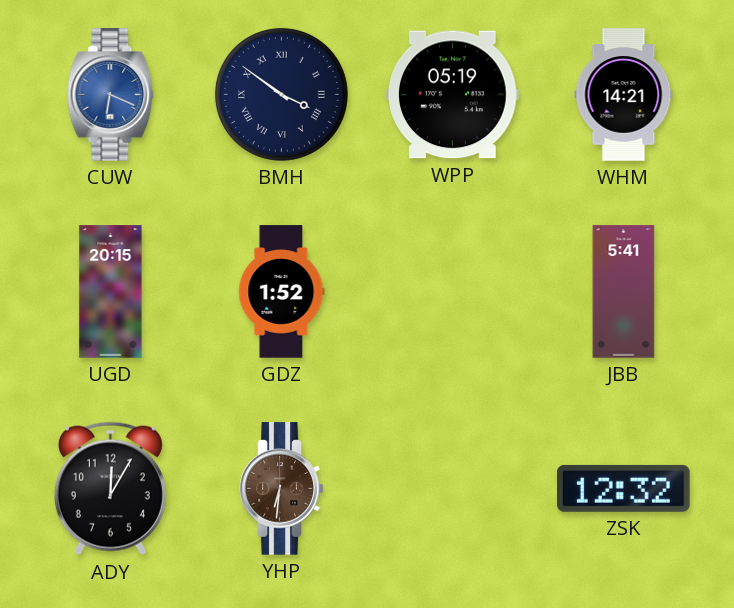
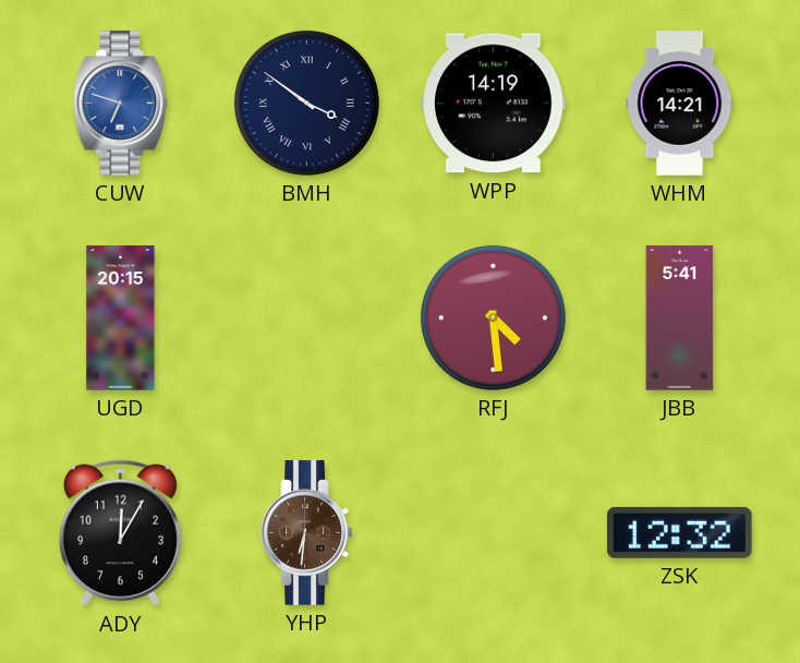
CUW: 6:19 -> 6:48 (121, 104)
WPP: 05:19 -> 14:19 (494, 104)
GDZ: 1:52 -> none (282, 292)
RFJ: none -> 4:29 (493, 317)
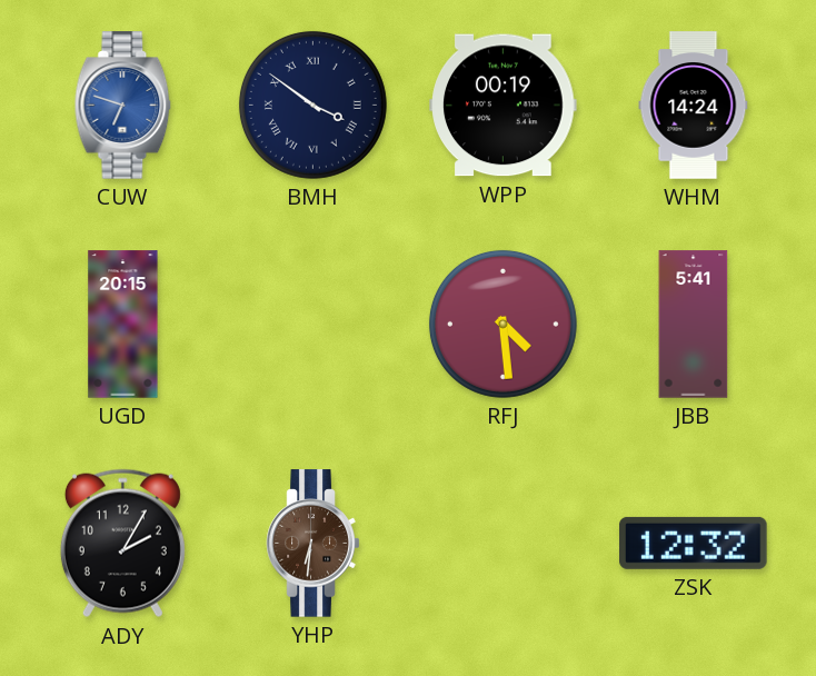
WPP: 14:19 -> 00:19 (504, 106)
WHM: 14:21 -> 14:24 (694, 106)
ADY: 12:05 -> 2:05 (122, 544)
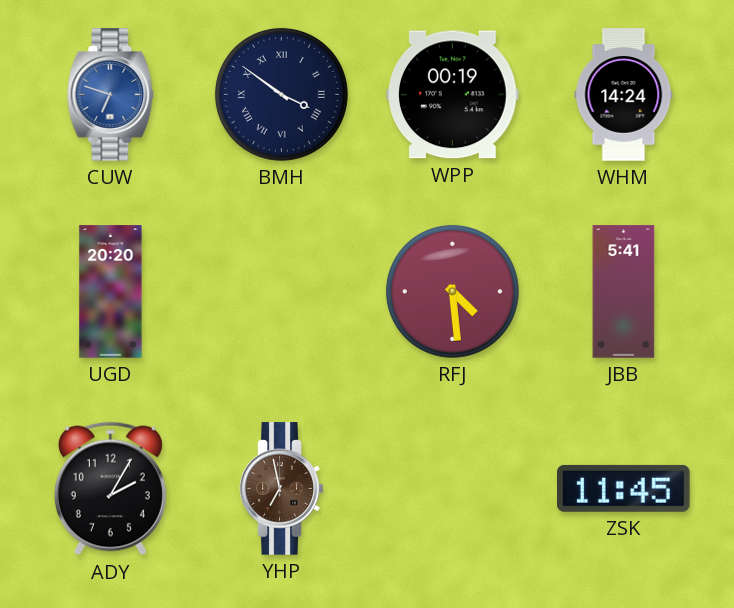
UGD: 20:15 -> 20:20 (111, 292)
YHP: 6:31 -> 6:58 (282, 489)
ZSK: 12:32 -> 11:45 (624, 488)
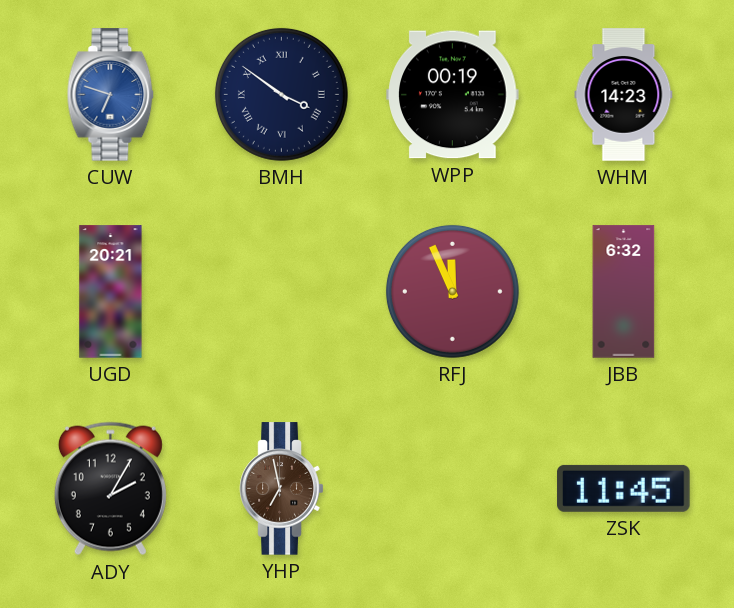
WHM: 14:24 -> 14:23 (624, 95)
UGD: 20:20 -> 20:21 (111, 292)
RFJ: 4:29 -> 11:56 (452, 291)
JBB: 5:41 -> 6:32 (624, 292)
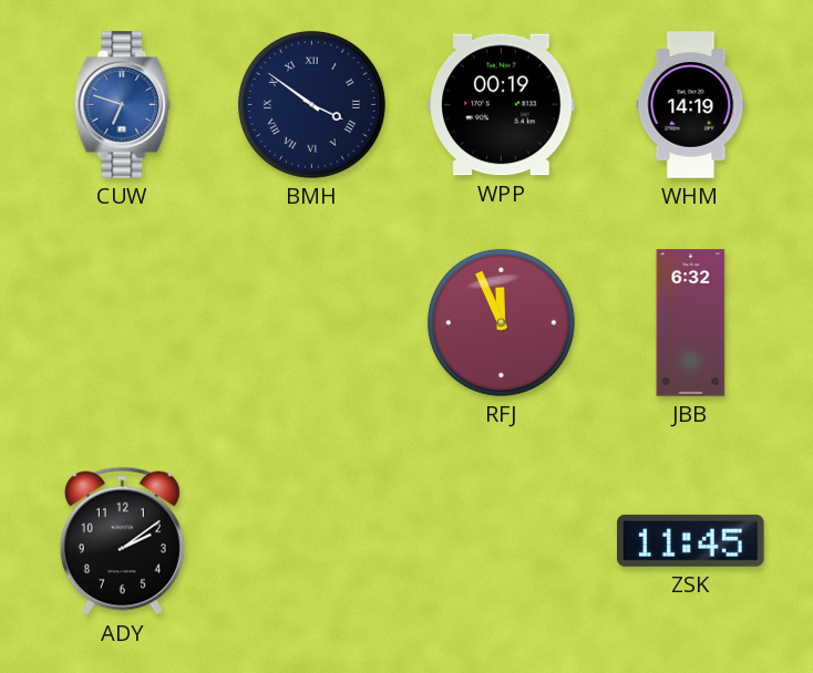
WHM: 14:23 -> 14:19 (691, 105)
UGD: 20:21 -> none (111, 292)
ADY: 2:05 -> 2:09 (122, 541)
YHP: 6:58 -> none (282, 489)
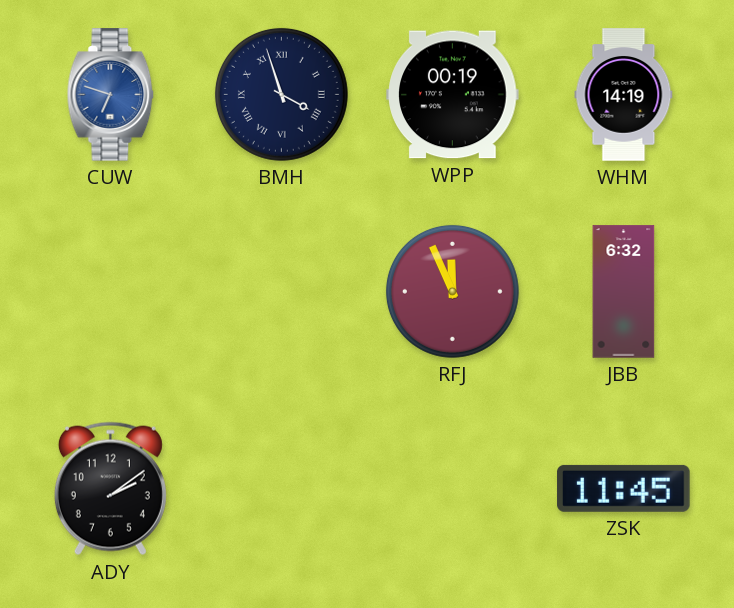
BMH: 3:51 -> 3:57 (281, 94)
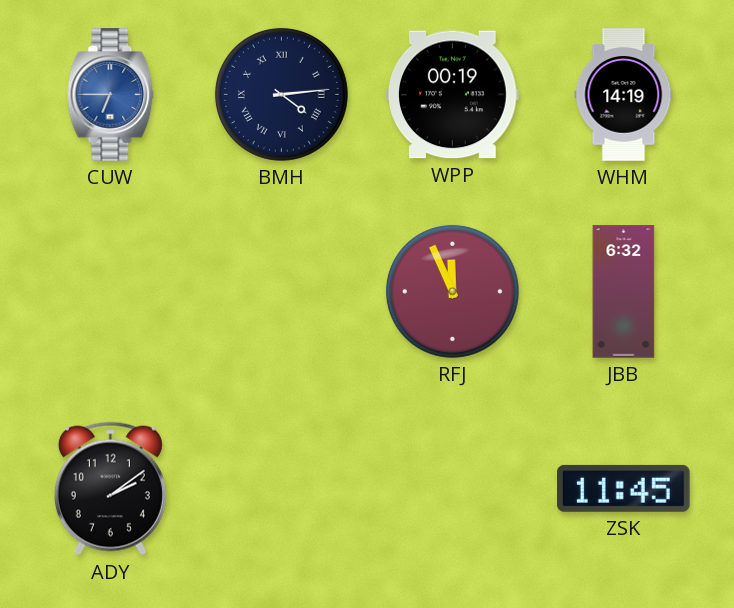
CUW: 6:48 -> 6:45 (111, 95)
BMH: 3:57 -> 4:14 (281, 94)
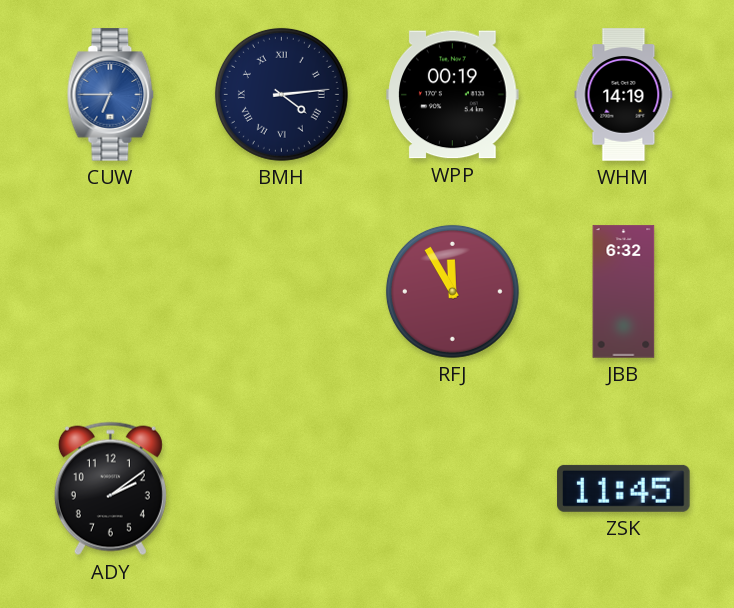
RFJ: 11:56 -> 11:55 (452, 291)
